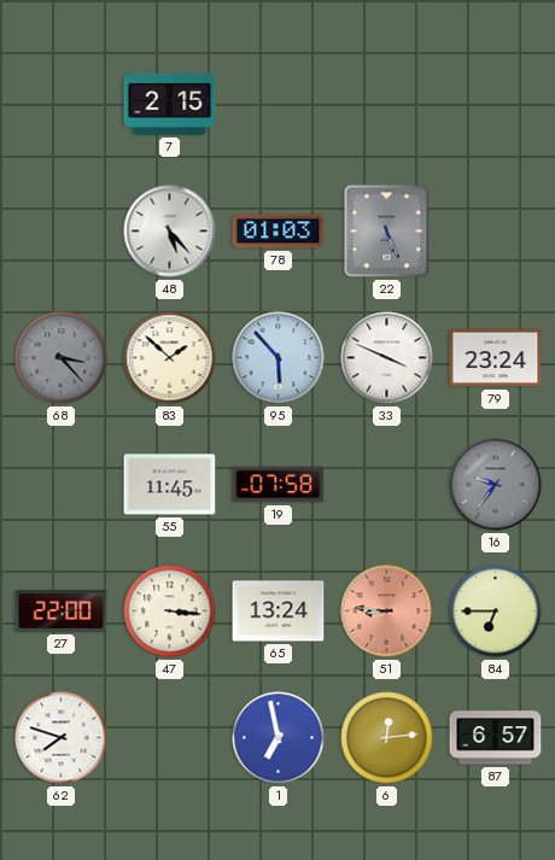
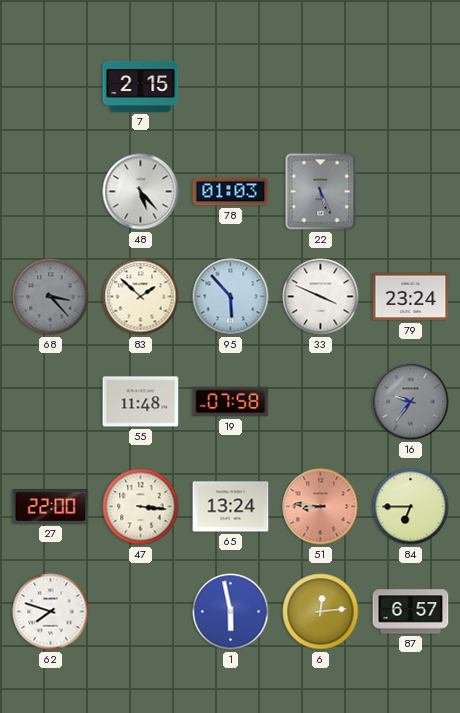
55: 11:45 -> 11:48 (141, 402)
1: 6:58 -> 5:58 (231, 612)
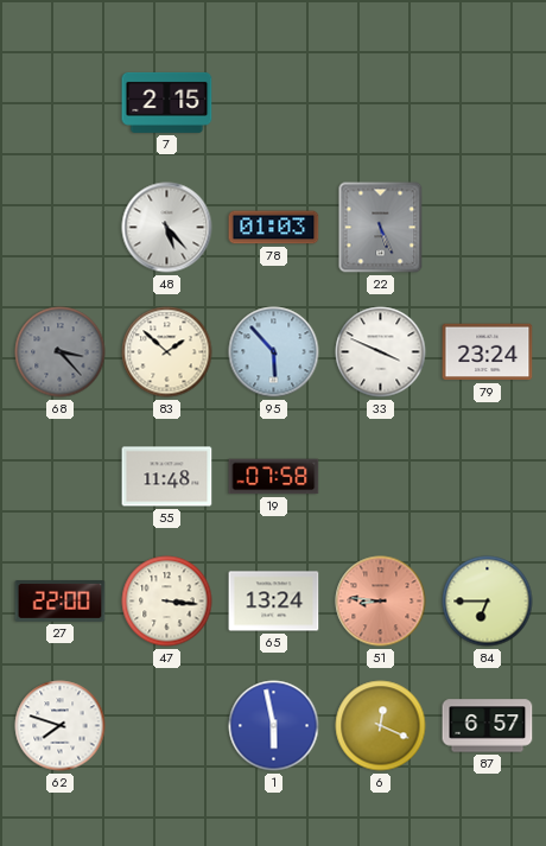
16: 9:36 -> none (411, 402)
6: 12:14 -> 12:19 (381, 726)
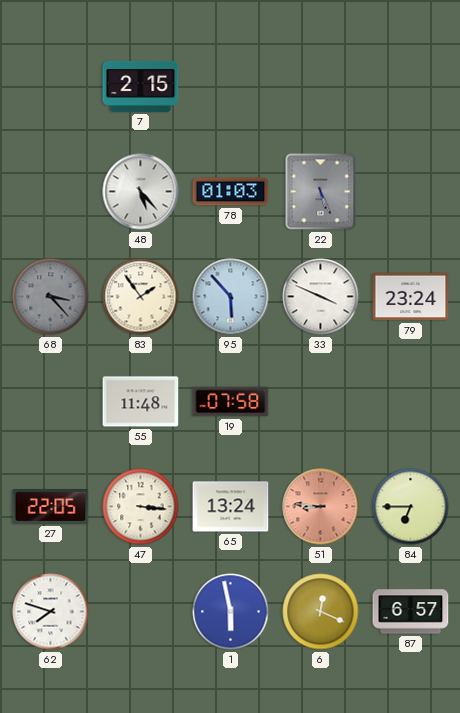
83: 1:52 -> 1:54 (141, 297)
27: 22:00 -> 22:05 (51, 507)
